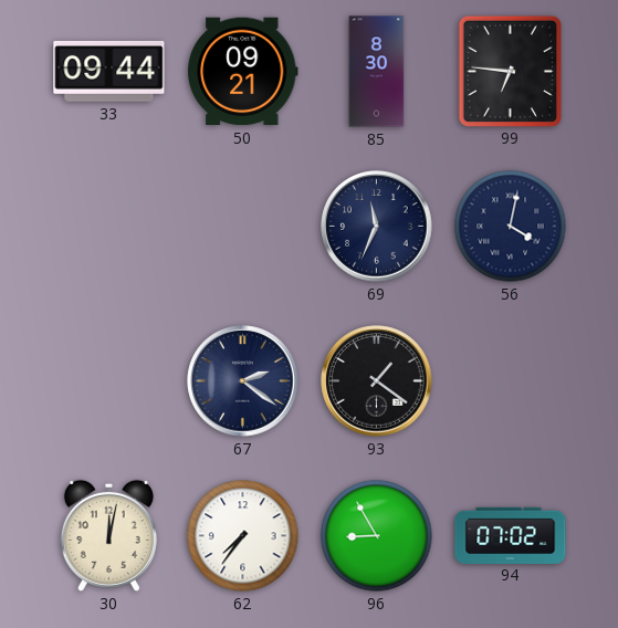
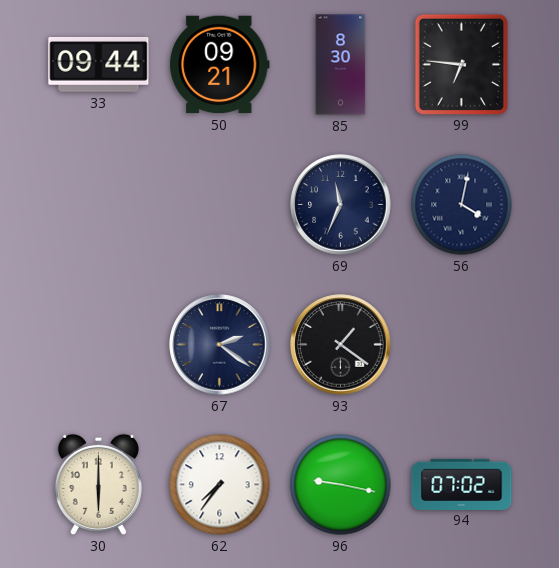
30: 12:02 -> 6:00 (98, 484)
96: 8:55 -> 9:17 (341, 485)
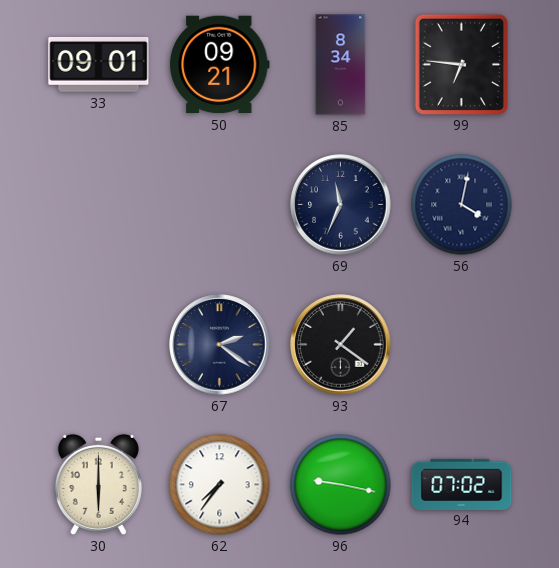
33: 09:44 -> 09:01 (99, 65)
85: 8:30 -> 8:34 (341, 65)
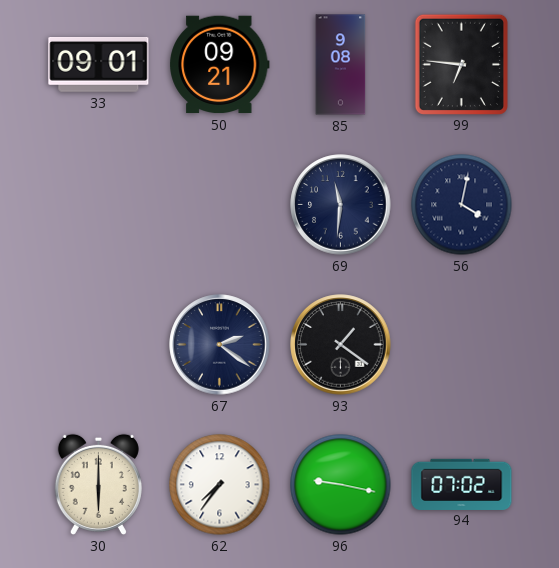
85: 8:34 -> 9:08 (341, 65)
69: 11:34 -> 11:31 (341, 205)
